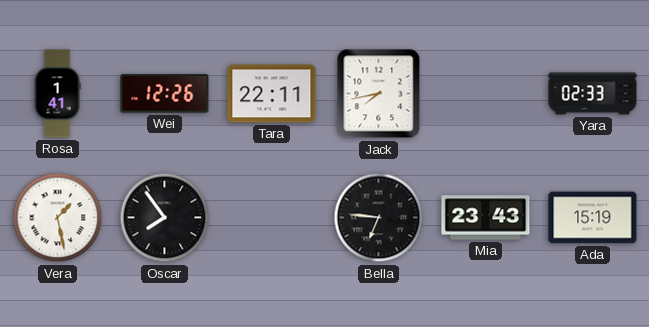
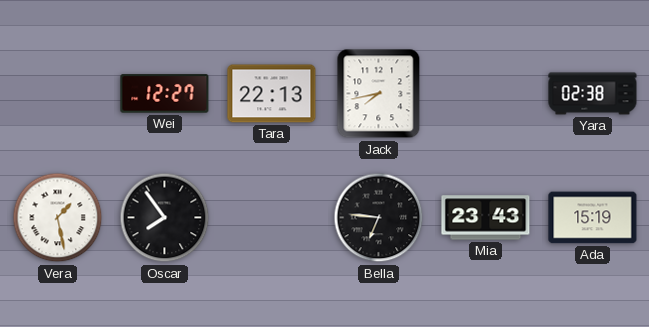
Rosa: 1:41 -> none (57, 94)
Wei: 12:26 -> 12:27 (165, 94)
Tara: 22:11 -> 22:13 (272, 94)
Yara: 02:33 -> 02:38 (593, 94)
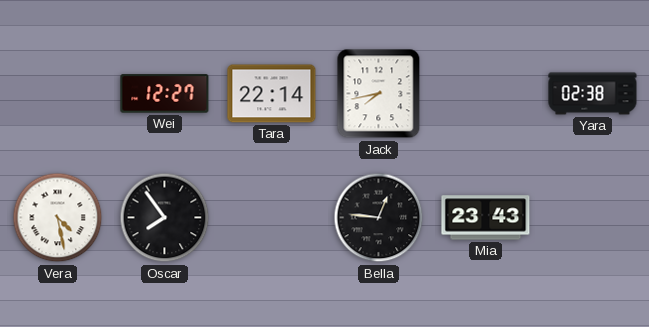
Tara: 22:13 -> 22:14 (272, 94)
Vera: 1:28 -> 4:28 (58, 218)
Bella: 6:46 -> 12:46 (379, 218)
Ada: 15:19 -> none (593, 218)
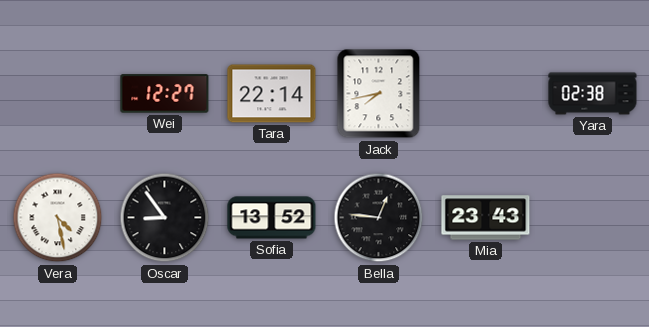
Oscar: 7:54 -> 8:54 (165, 218)
Sofia: none -> 13:52 (272, 218)
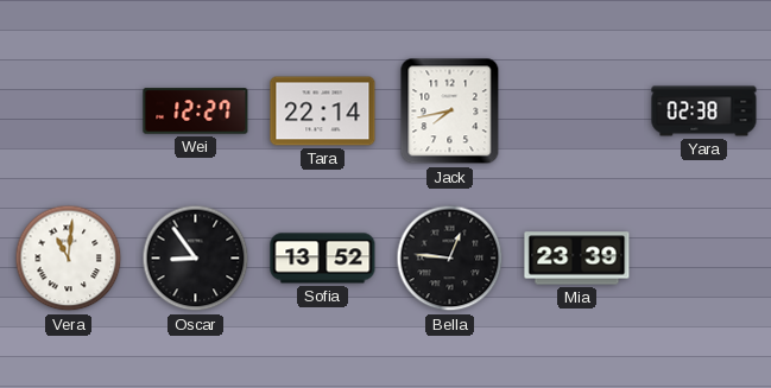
Vera: 4:28 -> 11:01 (69, 259)
Mia: 23:43 -> 23:39 (577, 259)
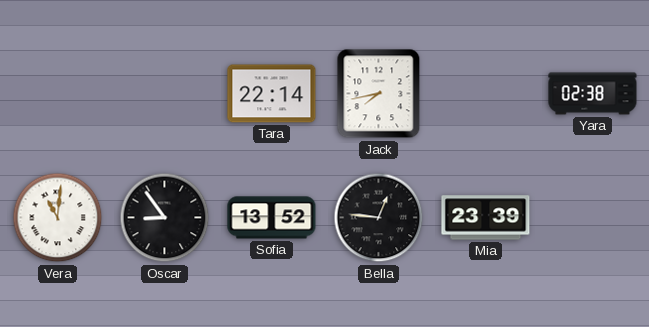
Wei: 12:27 -> none (196, 112)
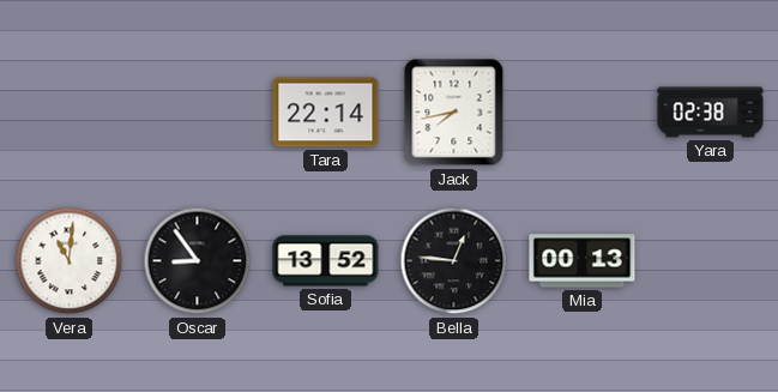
Mia: 23:39 -> 00:13 (583, 261)
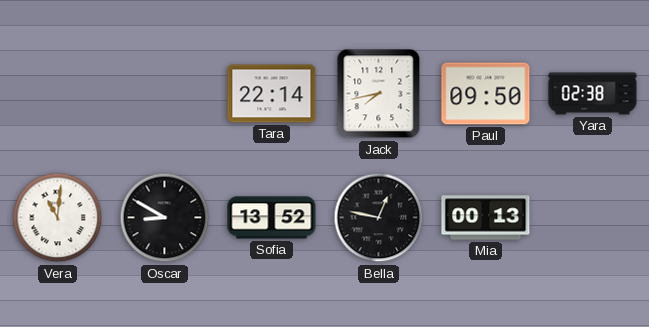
Paul: none -> 09:50 (486, 94)
Oscar: 8:54 -> 8:50 (165, 218)
Bella: 12:46 -> 12:47 (379, 218)
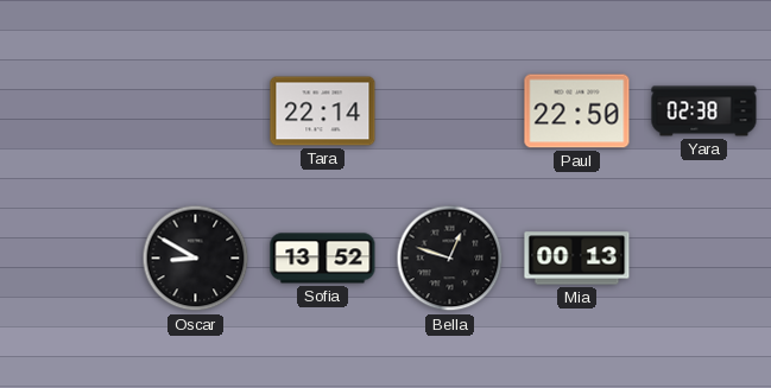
Jack: 7:43 -> none (379, 94)
Paul: 09:50 -> 22:50 (577, 112)
Vera: 11:01 -> none (58, 218)
Bella: 12:47 -> 12:48 (450, 259)
